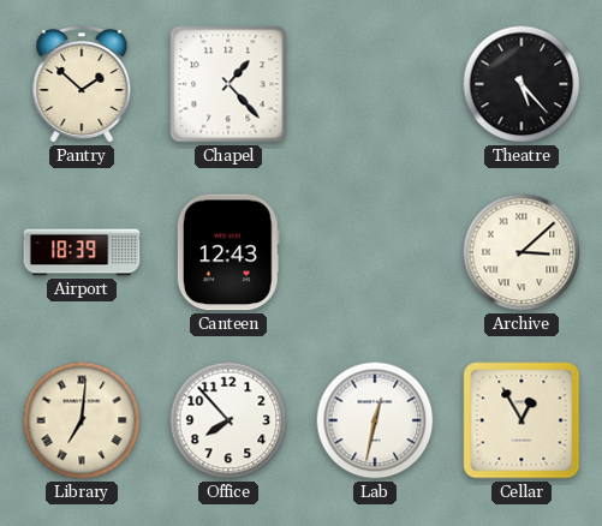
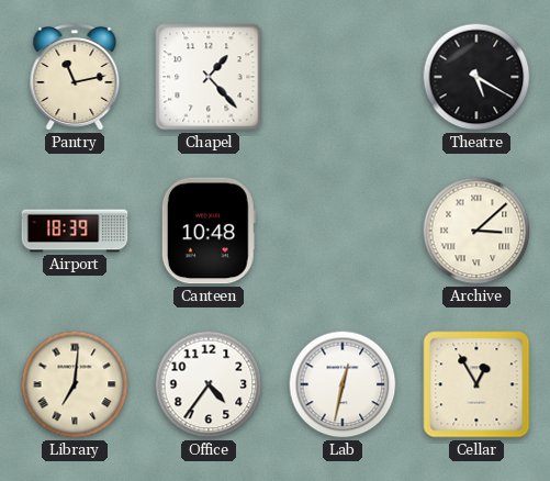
Pantry: 1:52 -> 11:13 (75, 78)
Theatre: 5:23 -> 5:20 (476, 77)
Canteen: 12:43 -> 10:48 (209, 231)
Office: 7:53 -> 4:36 (209, 384)
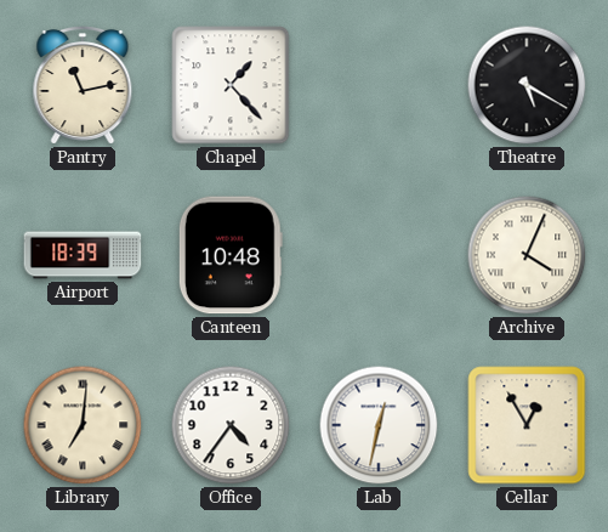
Archive: 3:08 -> 4:04 (527, 255)
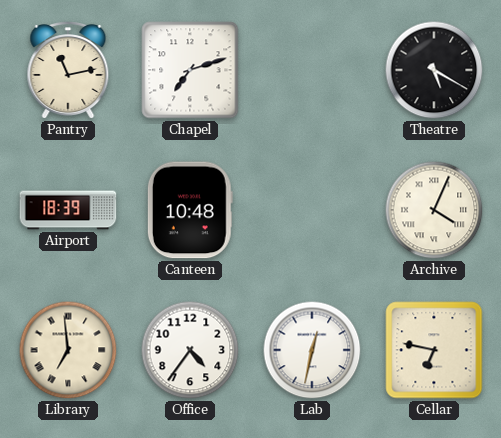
Chapel: 1:23 -> 7:12 (190, 70)
Library: 7:01 -> 6:59 (68, 350)
Cellar: 12:55 -> 6:47 (434, 350)
